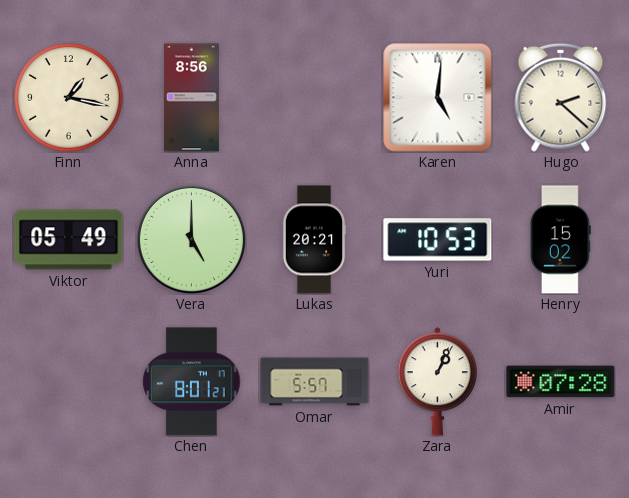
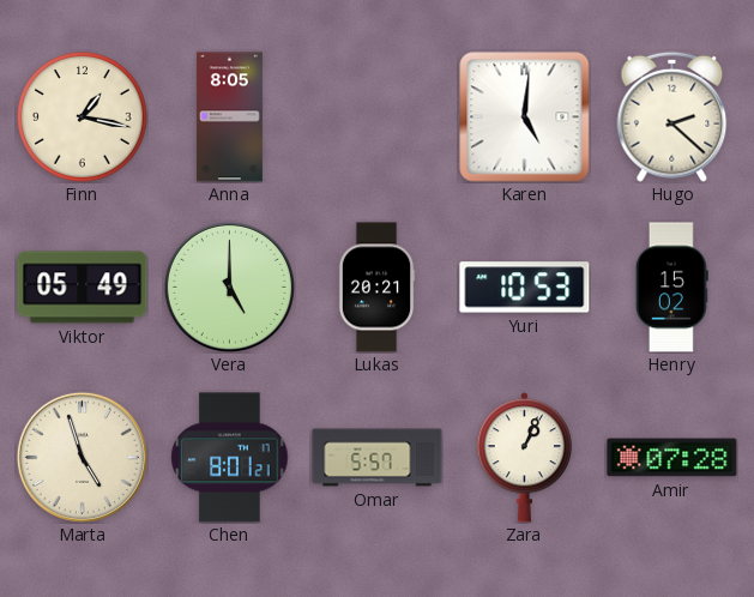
Anna: 8:56 -> 8:05 (229, 117)
Marta: none -> 4:57 (82, 457)
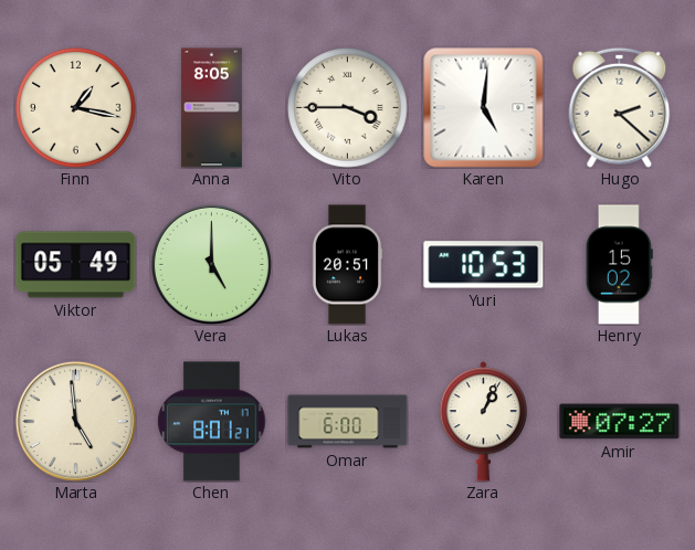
Vito: none -> 3:45 (348, 108)
Lukas: 20:21 -> 20:51 (347, 265)
Marta: 4:57 -> 4:59 (75, 421)
Omar: 5:57 -> 6:00 (348, 422)
Amir: 07:28 -> 07:27 (620, 422)
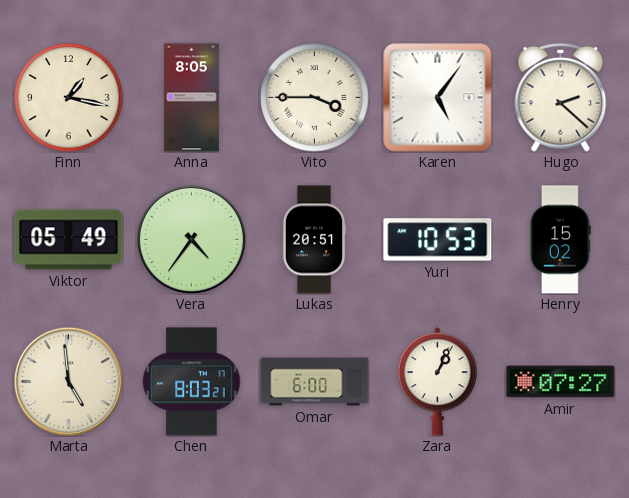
Karen: 5:01 -> 5:06 (438, 98)
Vera: 5:00 -> 4:36 (191, 239)
Chen: 8:01 -> 8:03 (192, 382)
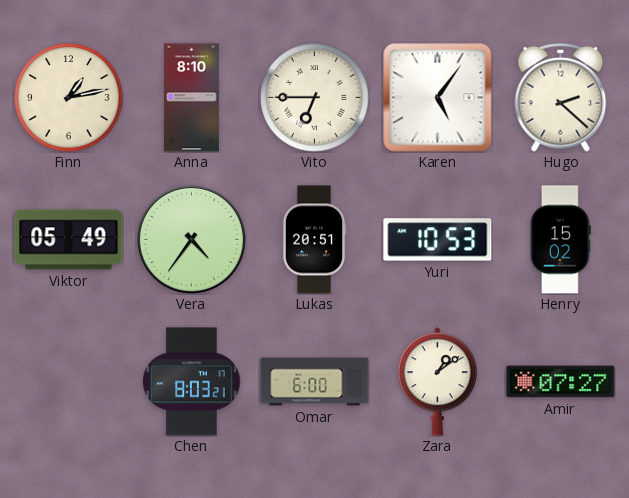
Finn: 1:17 -> 1:13 (69, 98)
Anna: 8:05 -> 8:10 (191, 98)
Vito: 3:45 -> 6:45 (315, 98)
Marta: 4:59 -> none (68, 381)
Zara: 1:04 -> 1:09 (437, 382)
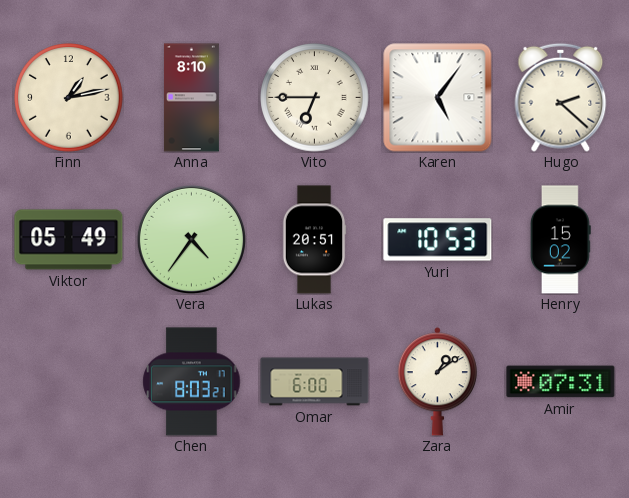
Amir: 07:27 -> 07:31 (561, 382)
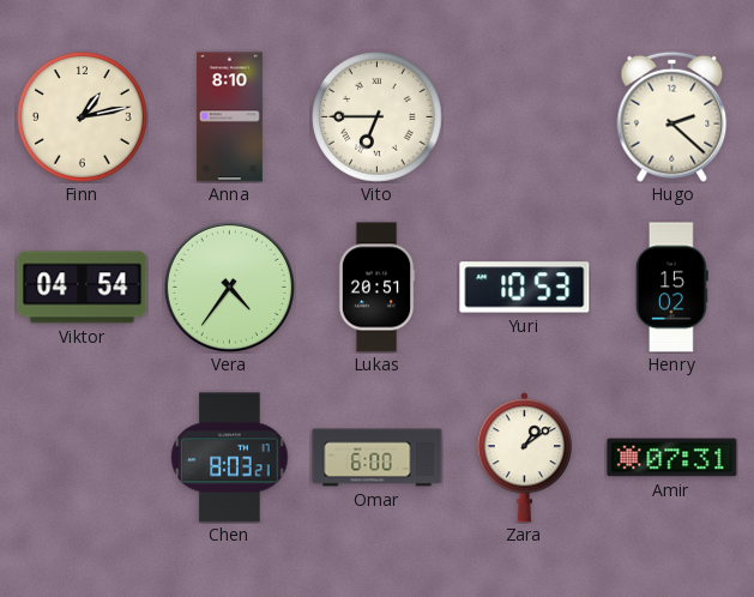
Karen: 5:06 -> none (438, 98)
Viktor: 05:49 -> 04:54 (83, 288)
